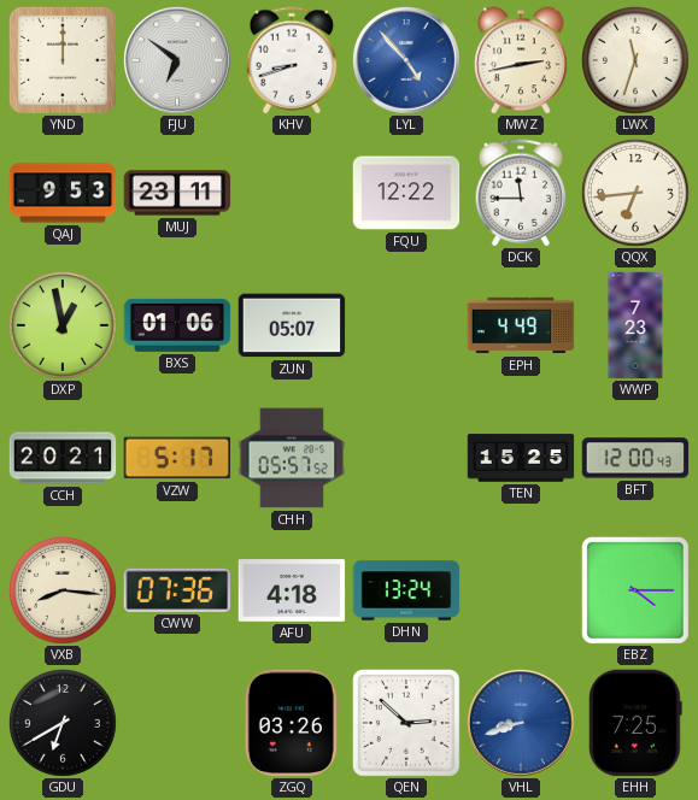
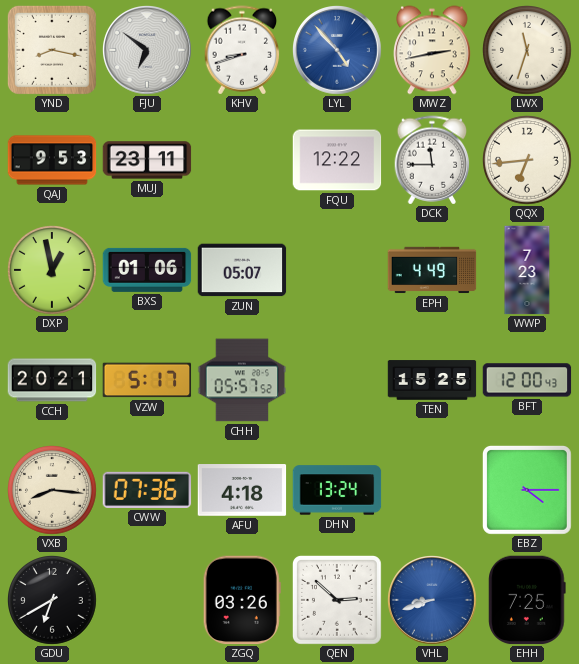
YND: 12:00 -> 8:17 (52, 50)
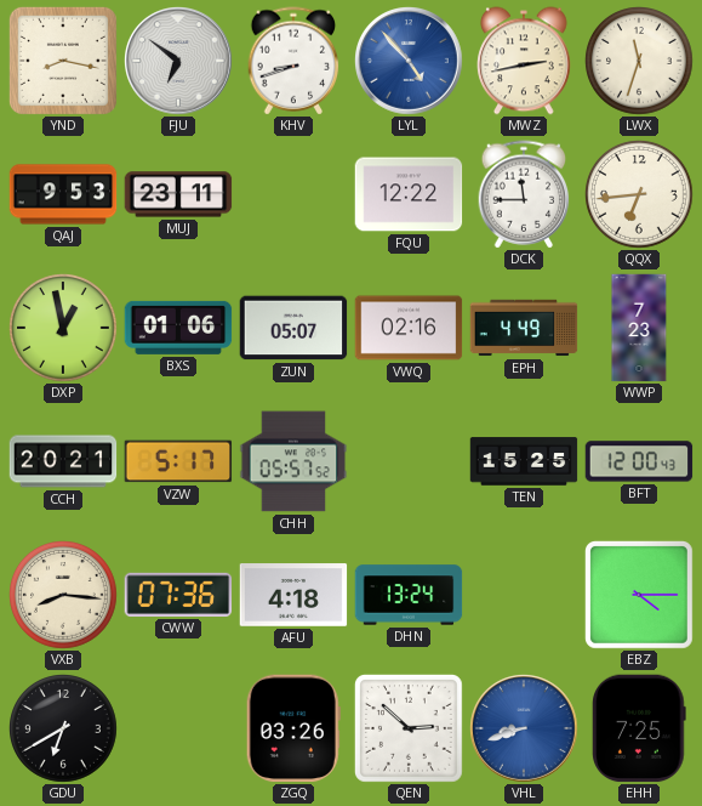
VWQ: none -> 02:16 (409, 328)
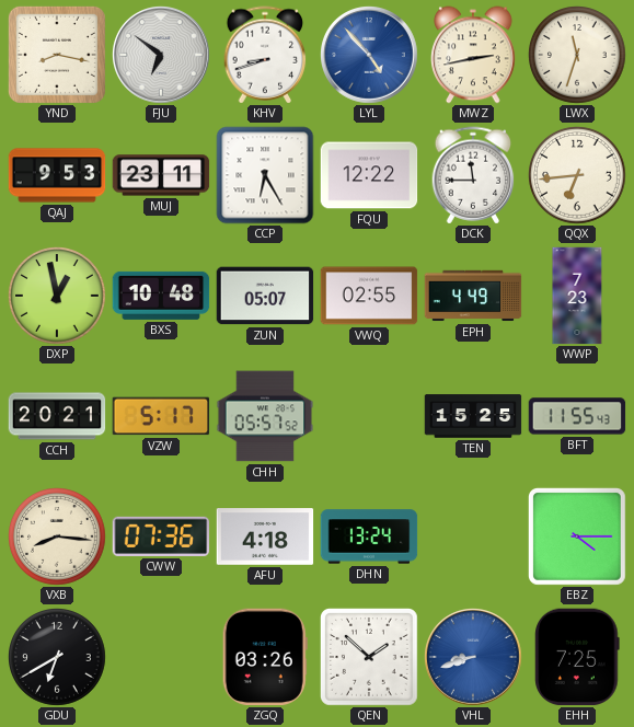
CCP: none -> 6:25 (265, 175)
BXS: 01:06 -> 10:48 (161, 296)
VWQ: 02:16 -> 02:55 (369, 296)
BFT: 12:00 -> 11:55 (577, 416)
QEN: 2:52 -> 1:52 (369, 657)
